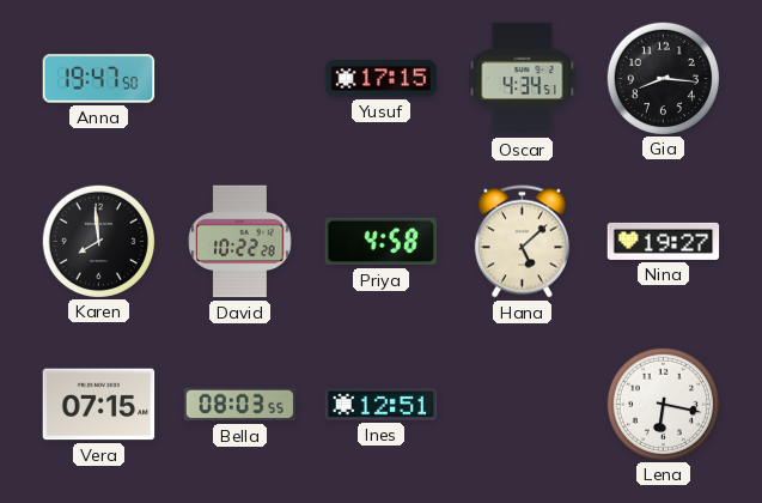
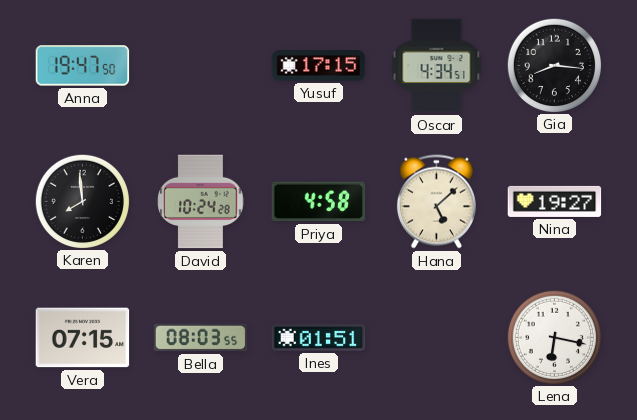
David: 10:22 -> 10:24 (201, 202)
Ines: 12:51 -> 01:51 (319, 338)
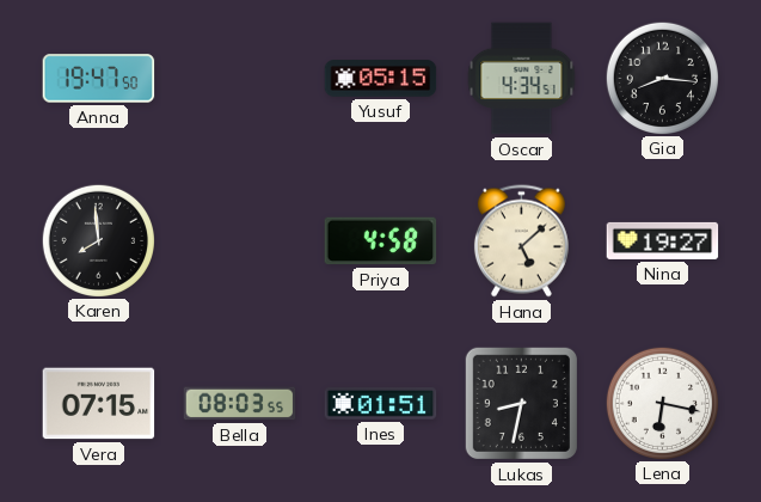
Yusuf: 17:15 -> 05:15 (381, 79)
David: 10:24 -> none (201, 202)
Lukas: none -> 8:32 (521, 403)
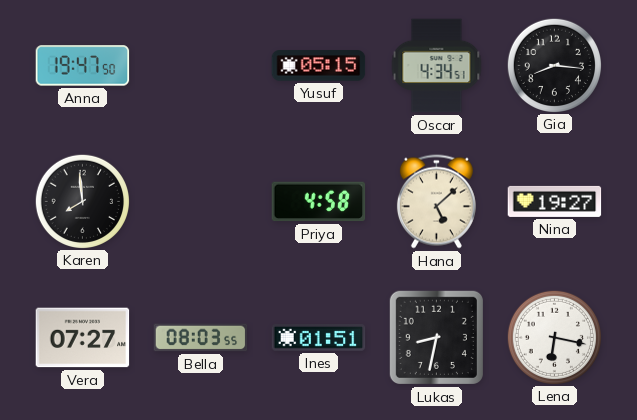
Vera: 07:15 -> 07:27 (83, 338)
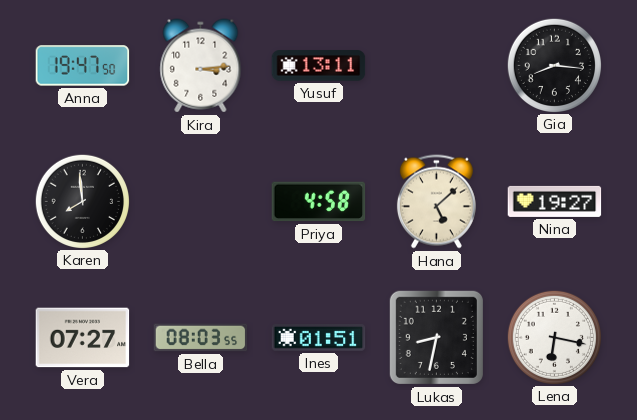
Kira: none -> 3:14 (201, 66)
Yusuf: 05:15 -> 13:11 (319, 66)
Oscar: 4:34 -> none (437, 66)
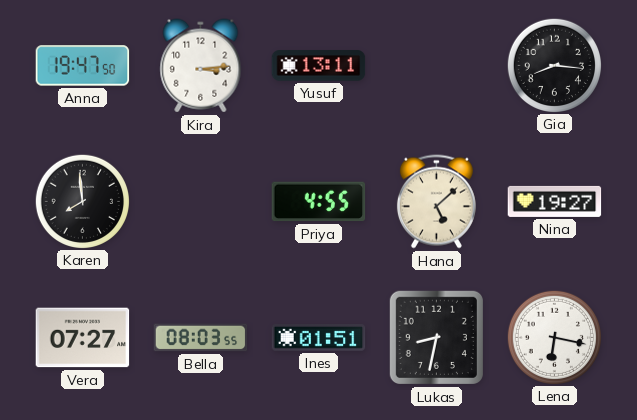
Priya: 4:58 -> 4:55 (319, 202)
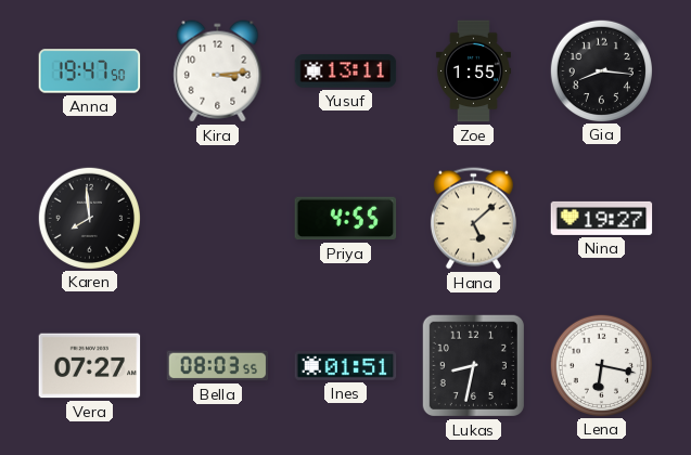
Zoe: none -> 1:55 (473, 71)
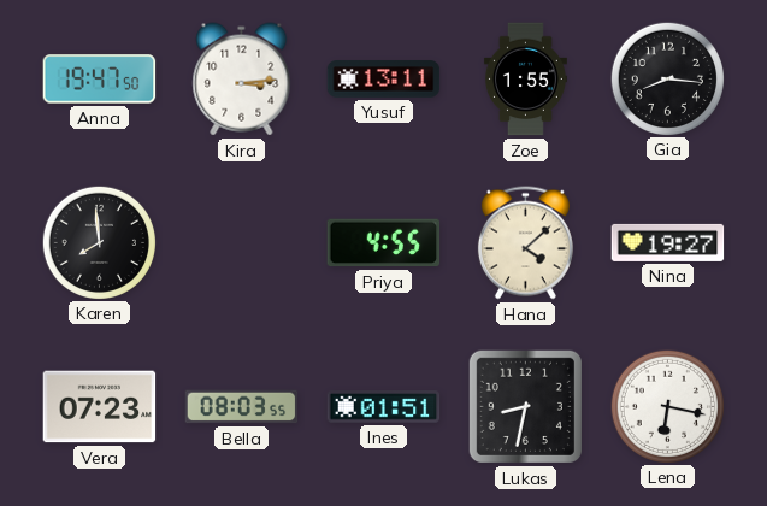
Hana: 5:08 -> 4:08 (525, 243)
Vera: 07:27 -> 07:23 (100, 407)
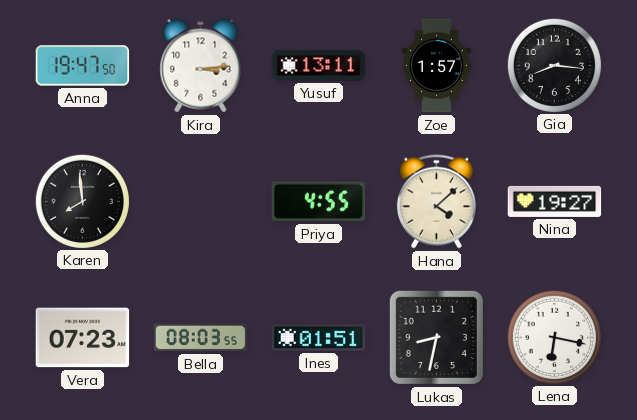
Zoe: 1:55 -> 1:57 (436, 66)
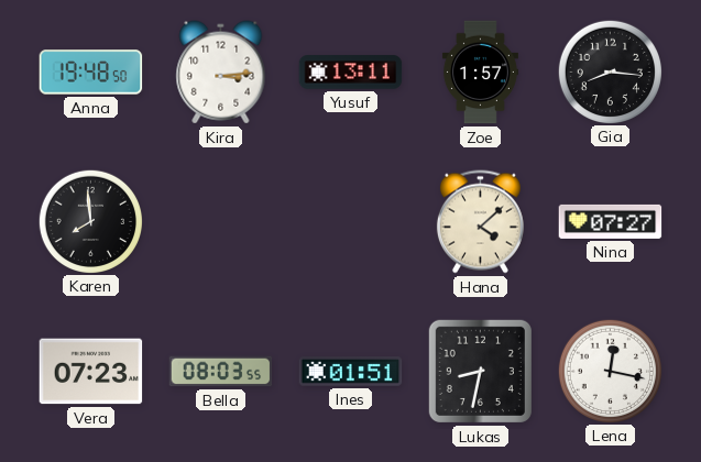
Anna: 19:47 -> 19:48 (91, 73)
Priya: 4:55 -> none (319, 202)
Nina: 19:27 -> 07:27 (611, 221)
Lena: 6:17 -> 12:17 (610, 371)
